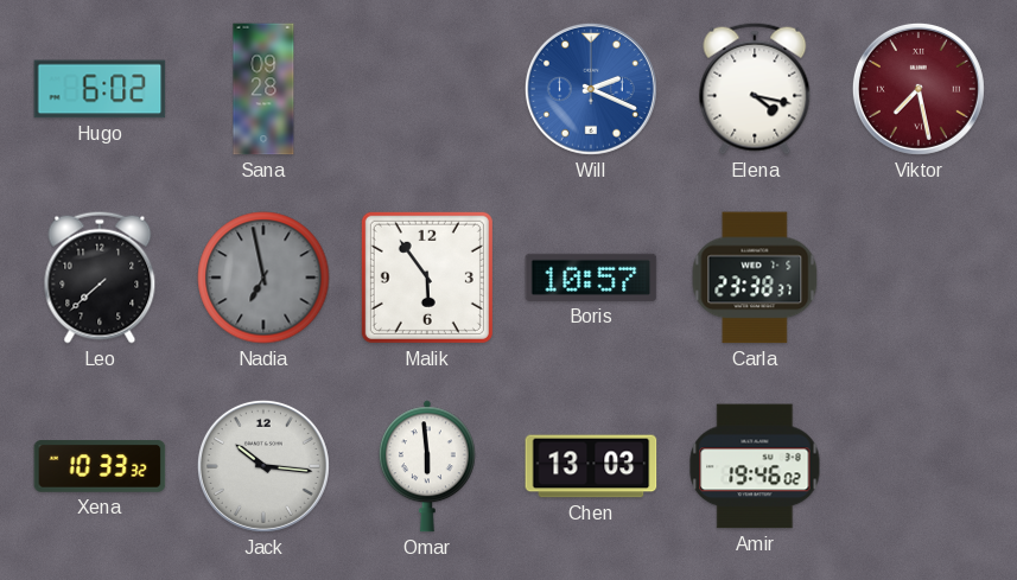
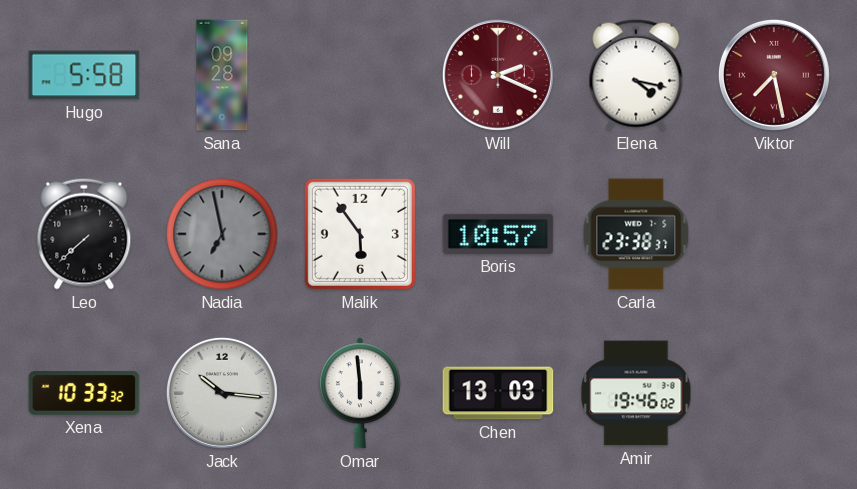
Hugo: 6:02 -> 5:58 (84, 75)
Will dial: blue -> burgundy (498, 75)
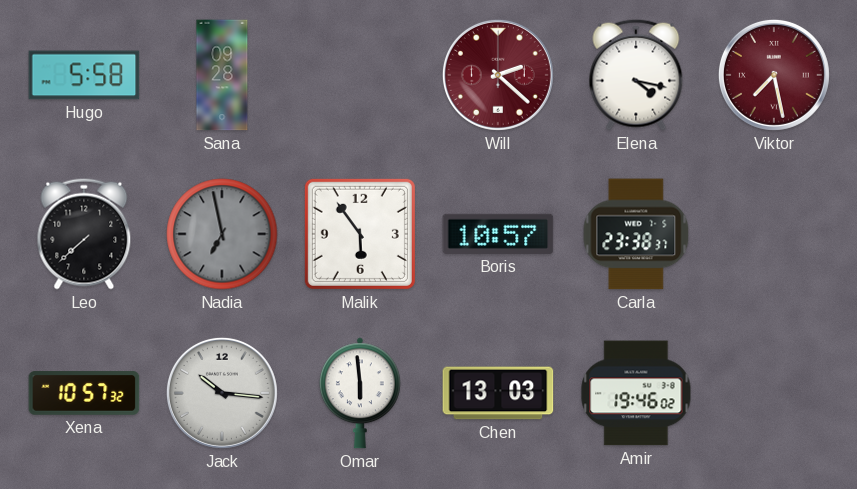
Will: 2:19 -> 2:22 (498, 75)
Xena: 10:33 -> 10:57 (84, 393)
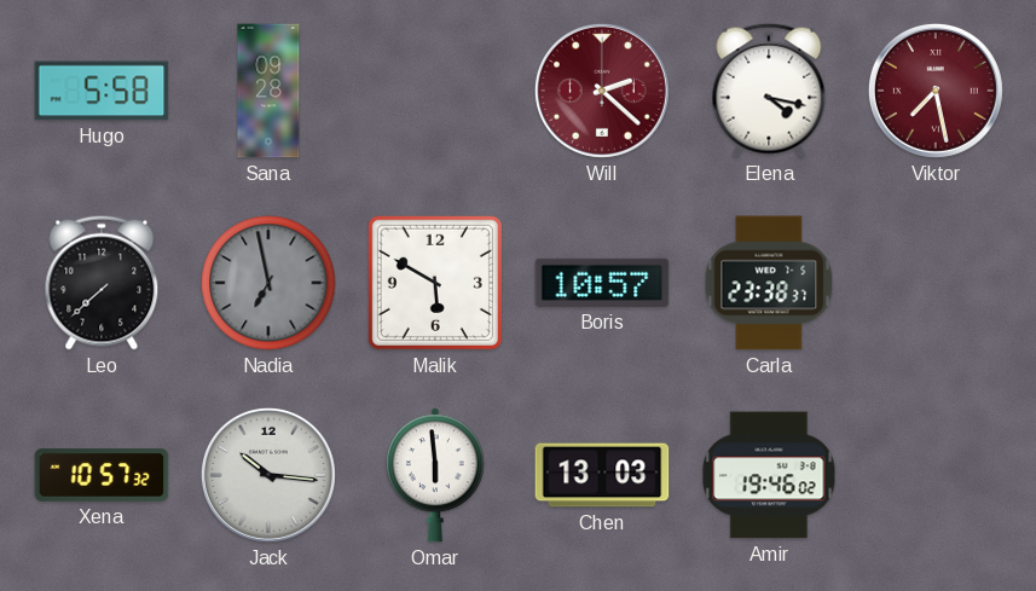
Malik: 5:54 -> 5:50 (435, 283)
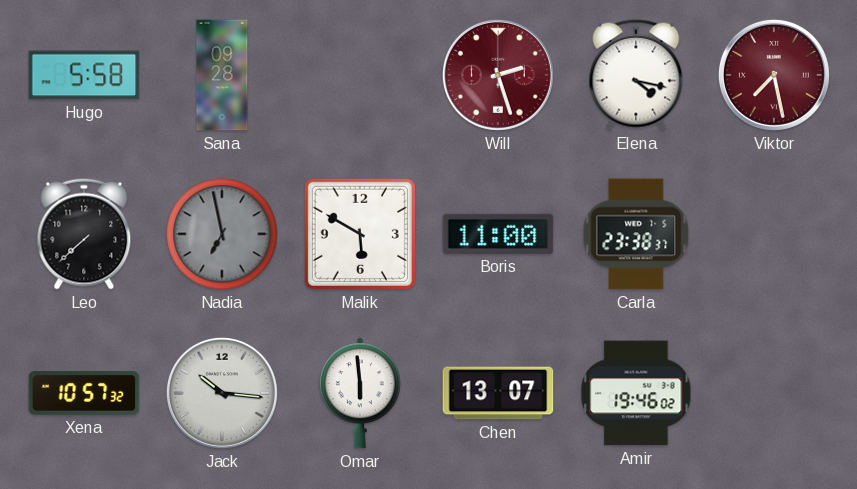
Will: 2:22 -> 2:27 (498, 75)
Boris: 10:57 -> 11:00 (498, 234)
Chen: 13:03 -> 13:07 (498, 393)
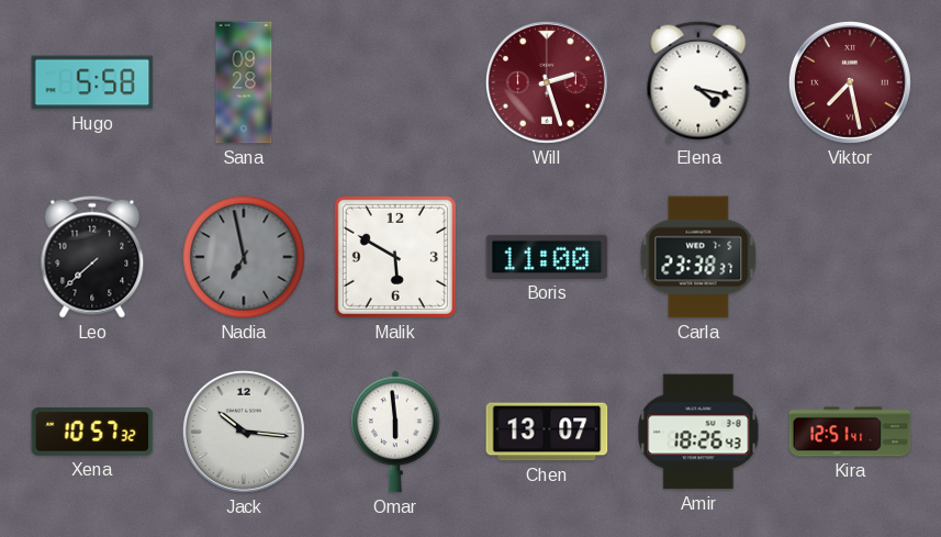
Amir: 19:46 -> 18:26 (698, 432)
Kira: none -> 12:51 (850, 432)
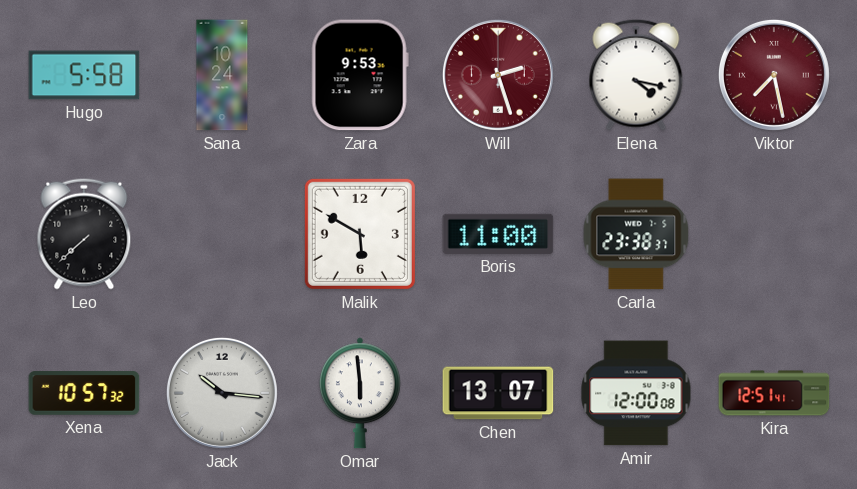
Sana: 09:28 -> 10:24 (222, 75)
Zara: none -> 9:53 (360, 75)
Nadia: 6:58 -> none (244, 257)
Amir: 18:26 -> 12:00 (636, 393)
